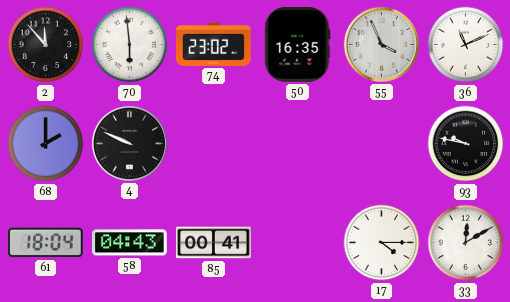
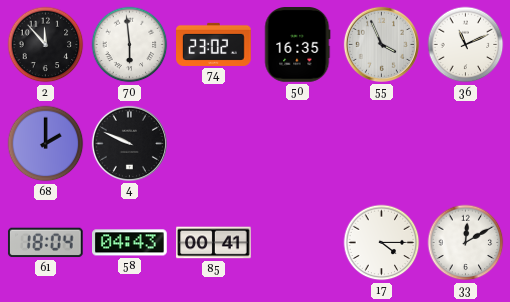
93: 9:47 -> none (466, 144)
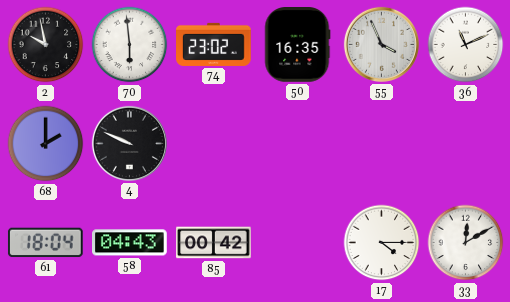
2: 11:53 -> 9:58 (46, 45)
85: 00:41 -> 00:42 (214, 243)
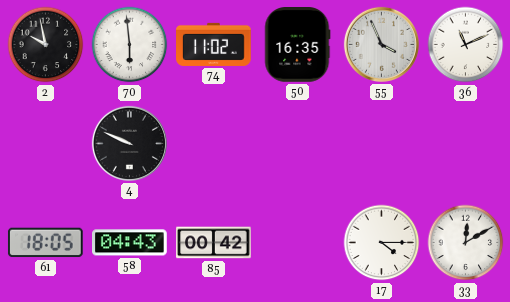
74: 23:02 -> 11:02 (214, 44)
68: 2:00 -> none (46, 144)
61: 18:04 -> 18:05 (45, 243)
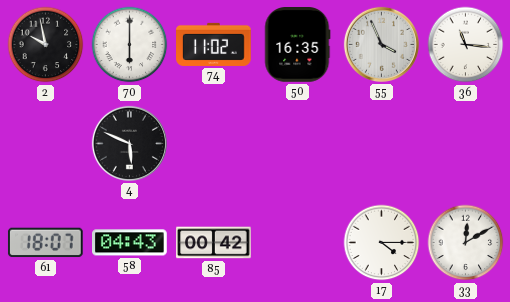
70: 5:59 -> 6:00 (130, 45)
36: 11:11 -> 11:16 (466, 45)
4: 9:49 -> 5:49 (129, 143)
61: 18:05 -> 18:07 (45, 243)
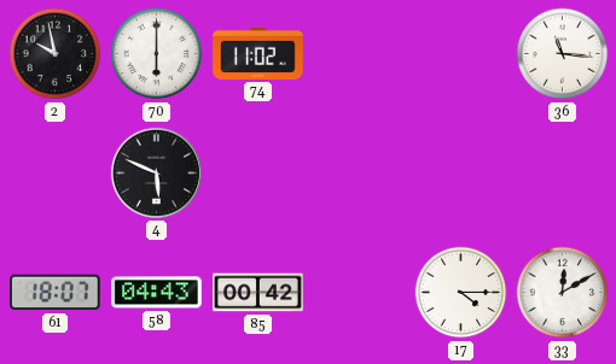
50: 16:35 -> none (298, 45)
55: 3:56 -> none (381, 44)
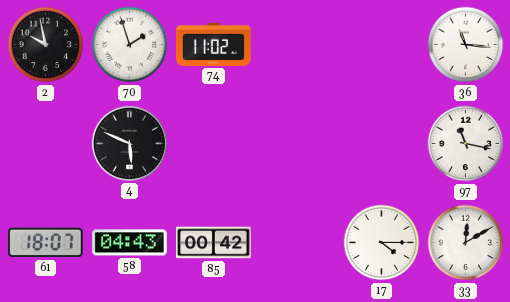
70: 6:00 -> 1:57 (130, 45)
97: none -> 11:17 (466, 144)
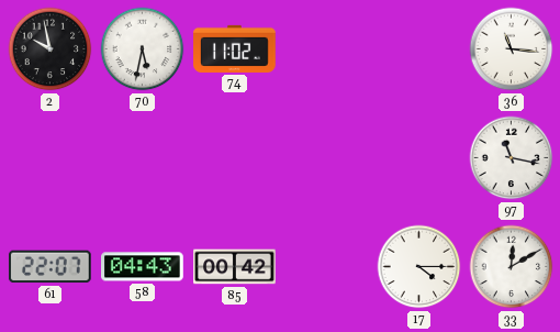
70: 1:57 -> 5:32 (143, 49)
4: 5:49 -> none (129, 143)
61: 18:07 -> 22:07 (49, 267)
